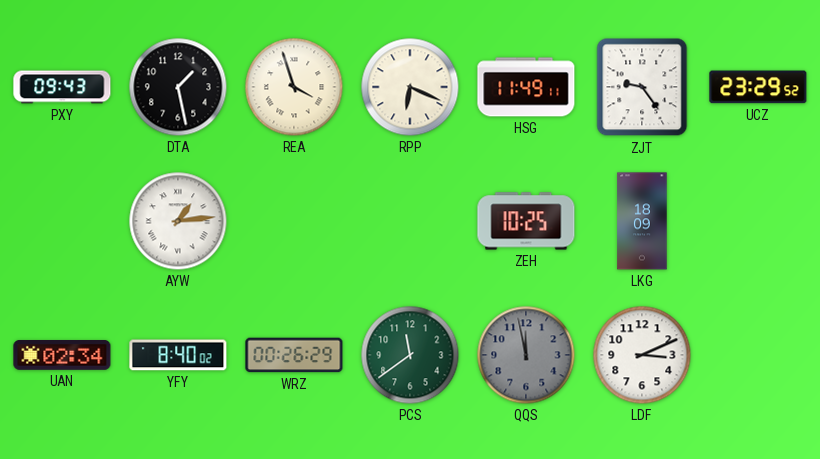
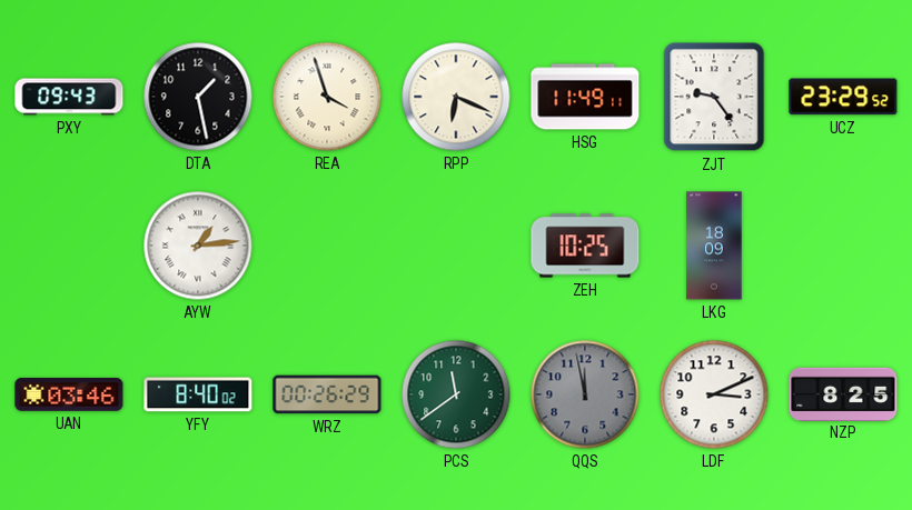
UAN: 02:34 -> 03:46 (69, 396)
NZP: none -> 8:25 (843, 393)
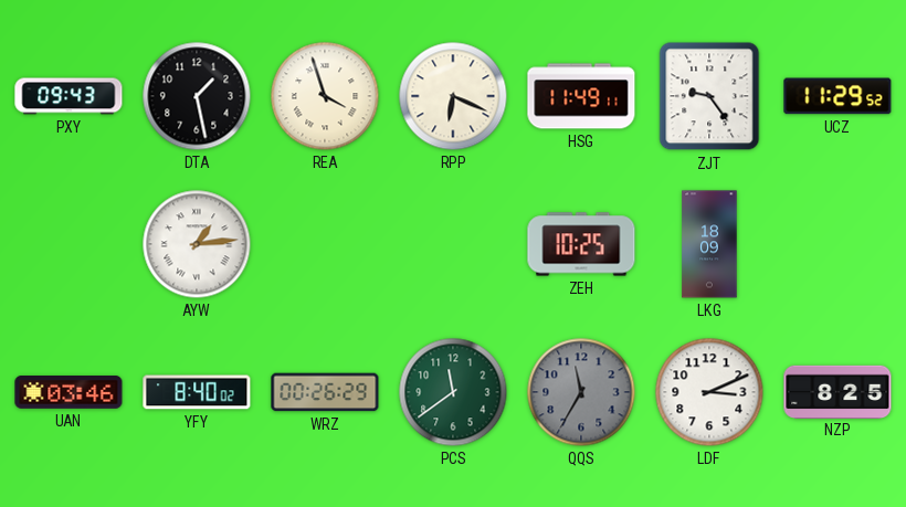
UCZ: 23:29 -> 11:29 (837, 96)
QQS: 11:58 -> 11:35 (581, 392)
